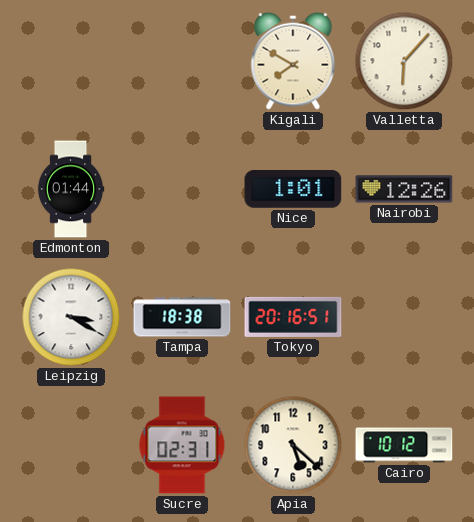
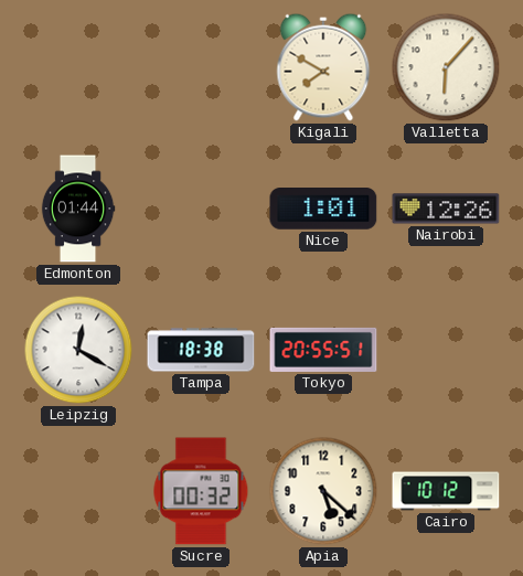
Leipzig: 3:20 -> 12:20 (78, 350)
Tokyo: 20:16 -> 20:55 (323, 350)
Sucre: 02:31 -> 00:32 (201, 491)
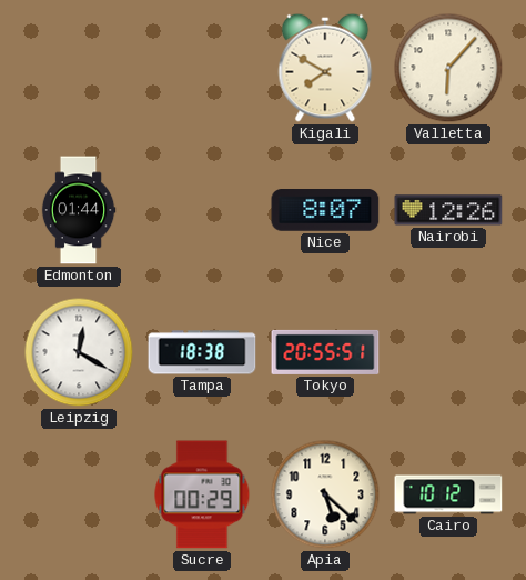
Nice: 1:01 -> 8:07 (325, 211)
Sucre: 00:32 -> 00:29 (202, 494)
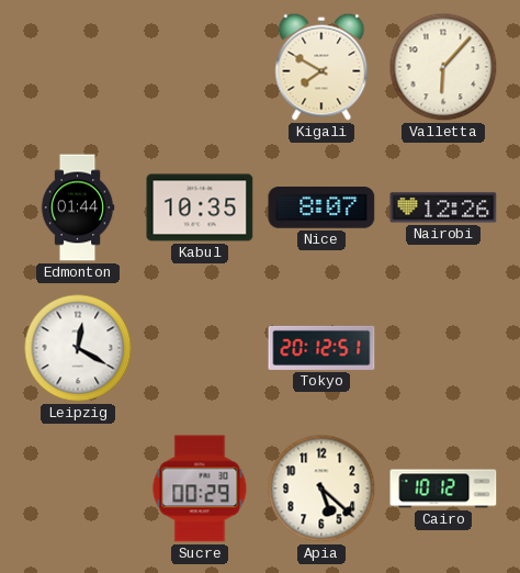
Kabul: none -> 10:35 (200, 207)
Tampa: 18:38 -> none (202, 352)
Tokyo: 20:55 -> 20:12 (321, 348)
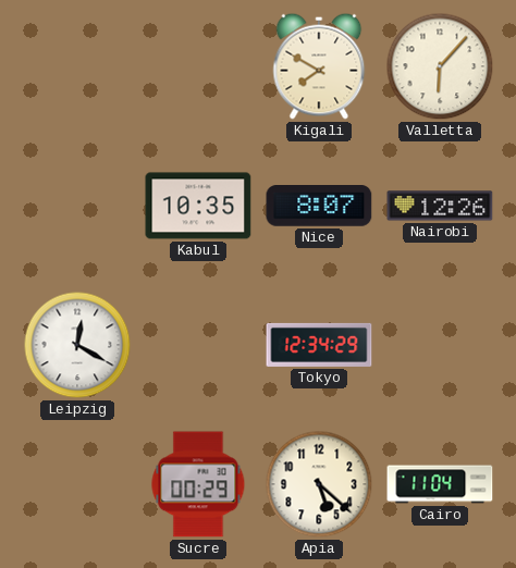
Edmonton: 01:44 -> none (78, 207)
Tokyo: 20:12 -> 12:34 (319, 345)
Cairo: 10:12 -> 11:04 (440, 484)
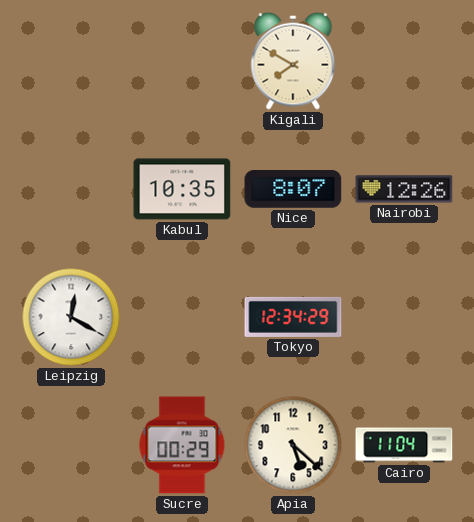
Valletta: 6:07 -> none (440, 66)
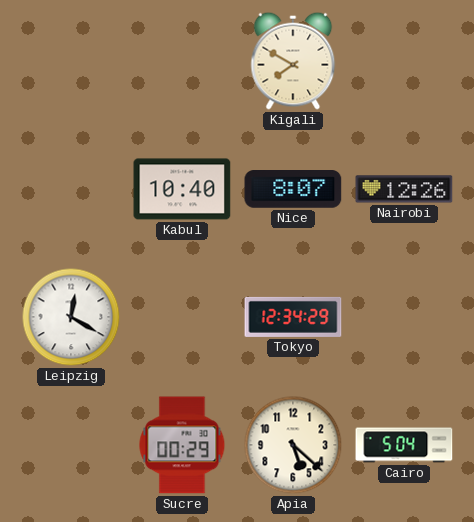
Kabul: 10:35 -> 10:40 (182, 189)
Cairo: 11:04 -> 5:04 (404, 445)
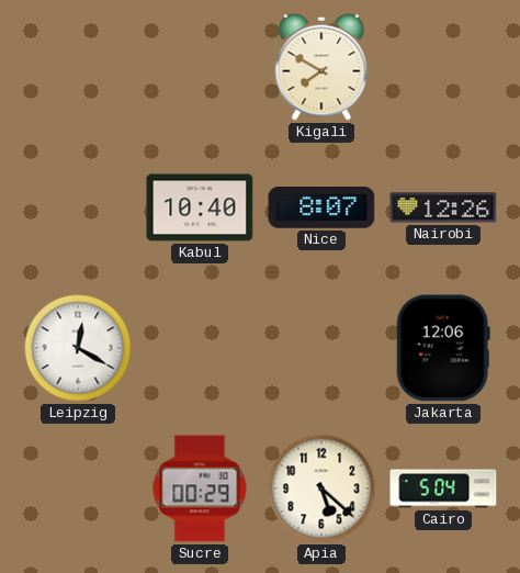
Tokyo: 12:34 -> none (293, 317)
Jakarta: none -> 12:06 (443, 348)
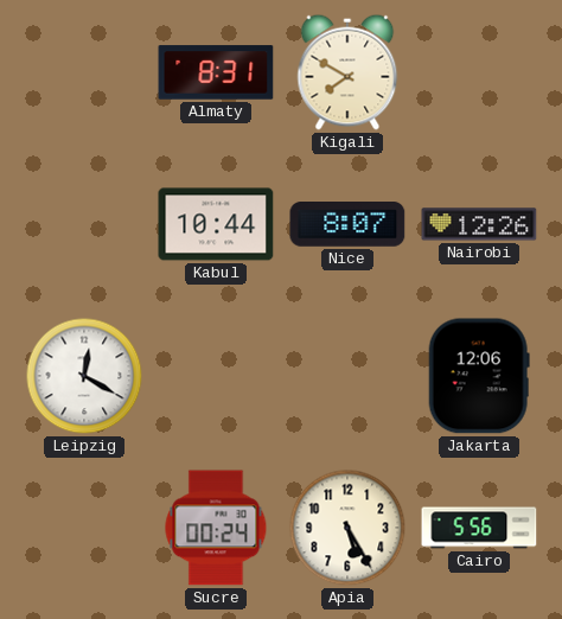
Almaty: none -> 8:31 (216, 72)
Kabul: 10:40 -> 10:44 (216, 224)
Sucre: 00:29 -> 00:24 (216, 528)
Apia: 5:22 -> 5:25 (347, 528)
Cairo: 5:04 -> 5:56 (479, 528)
